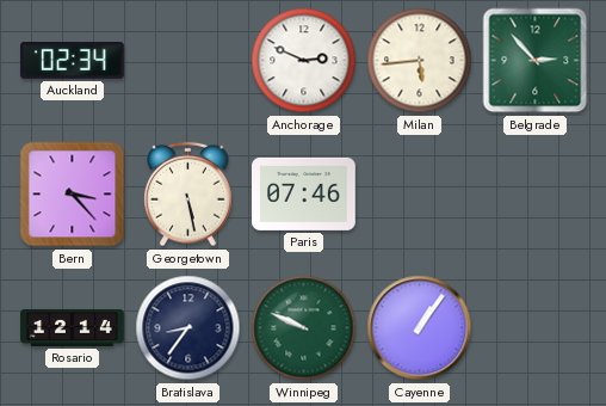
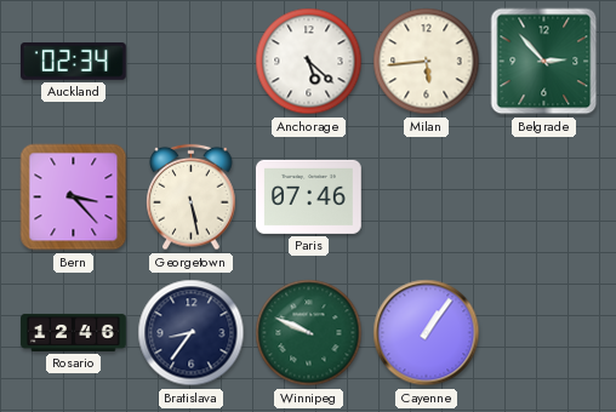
Anchorage: 2:49 -> 5:22 (309, 62)
Rosario: 12:14 -> 12:46 (74, 332)
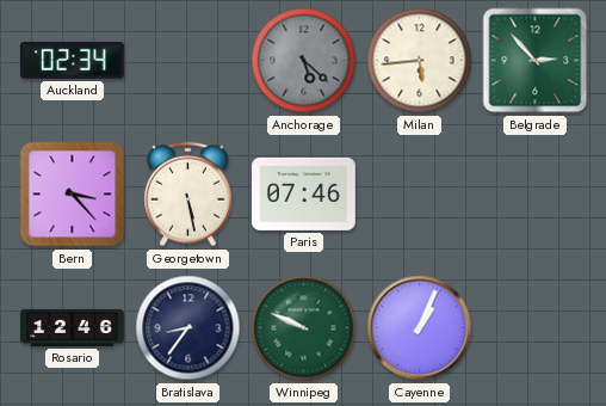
Anchorage dial: white -> grey (304, 61)
Cayenne: 1:06 -> 1:04 (420, 328)
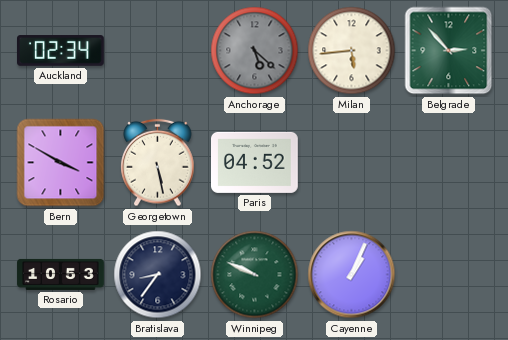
Bern: 3:23 -> 3:50 (61, 163)
Paris: 07:46 -> 04:52 (255, 162)
Rosario: 12:46 -> 10:53 (61, 274)
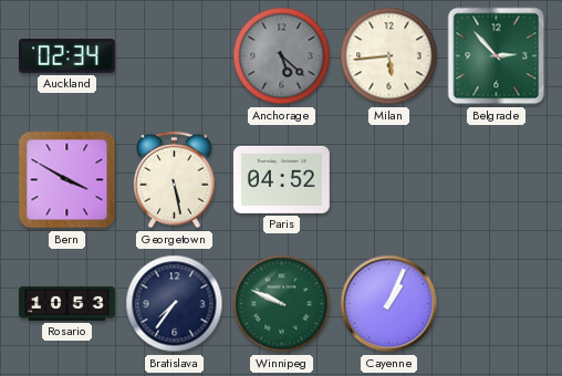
Bratislava: 8:36 -> 7:36 (175, 304)
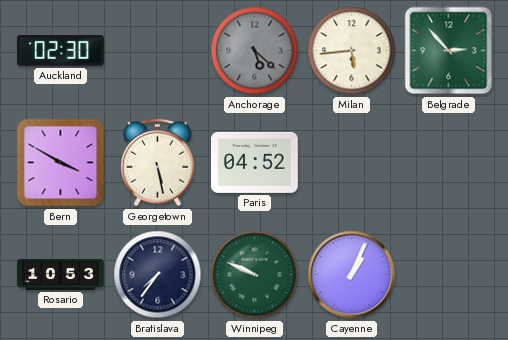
Auckland: 02:34 -> 02:30 (61, 51)
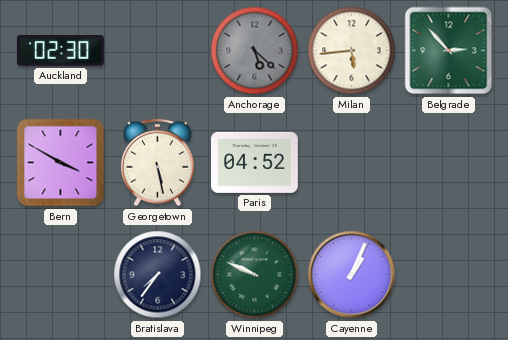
Rosario: 10:53 -> none (61, 274)
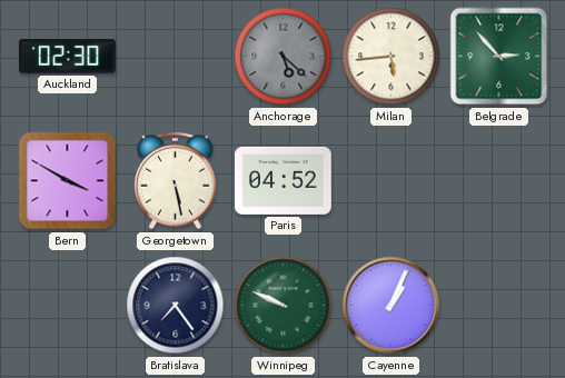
Bratislava: 7:36 -> 7:24 (176, 306)
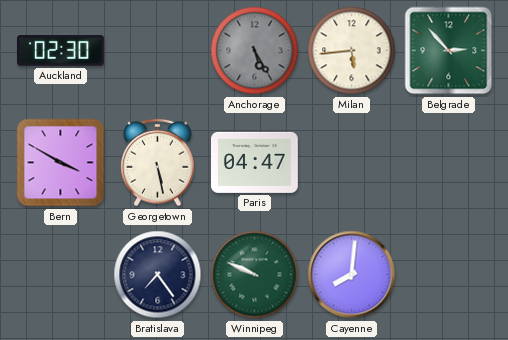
Anchorage: 5:22 -> 5:25 (255, 51)
Paris: 04:52 -> 04:47 (255, 162)
Cayenne: 1:04 -> 8:01 (352, 275)
